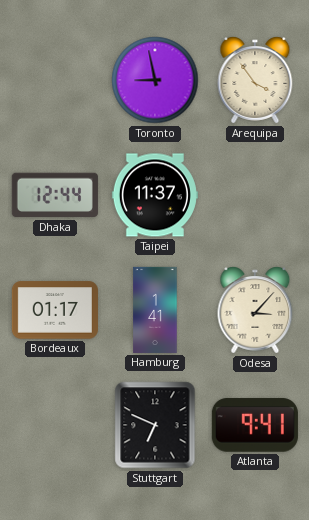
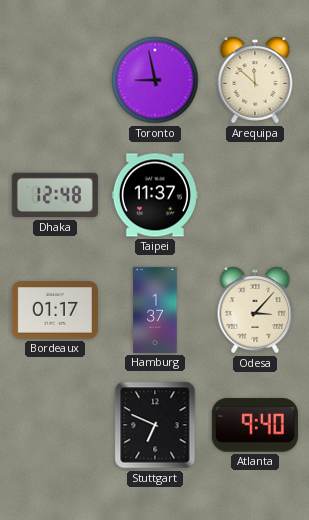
Arequipa: 3:54 -> 11:52 (255, 80)
Dhaka: 12:44 -> 12:48 (55, 195)
Hamburg: 1:41 -> 1:37 (155, 310)
Atlanta: 9:41 -> 9:40 (255, 425)
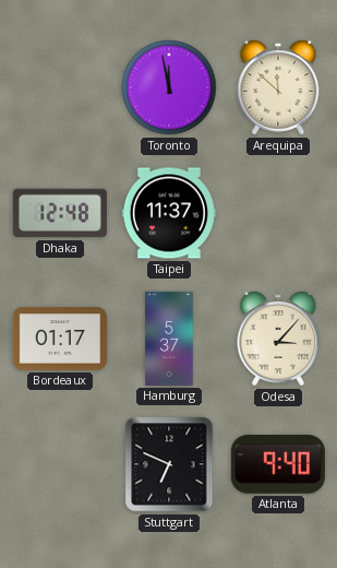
Toronto: 8:58 -> 11:58 (169, 87)
Hamburg: 1:37 -> 5:37 (169, 339)
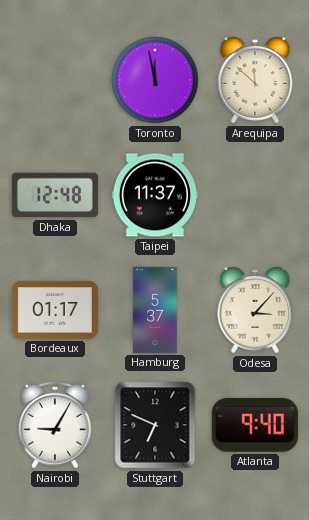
Nairobi: none -> 9:05 (56, 425)
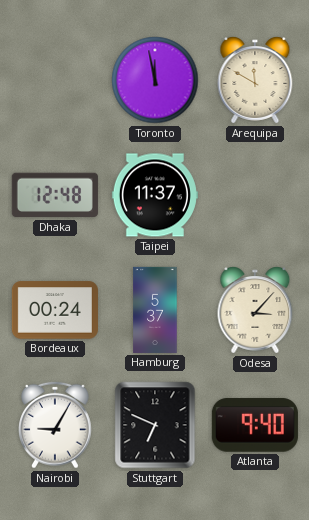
Arequipa: 11:52 -> 11:50 (255, 80)
Bordeaux: 01:17 -> 00:24 (55, 310)
